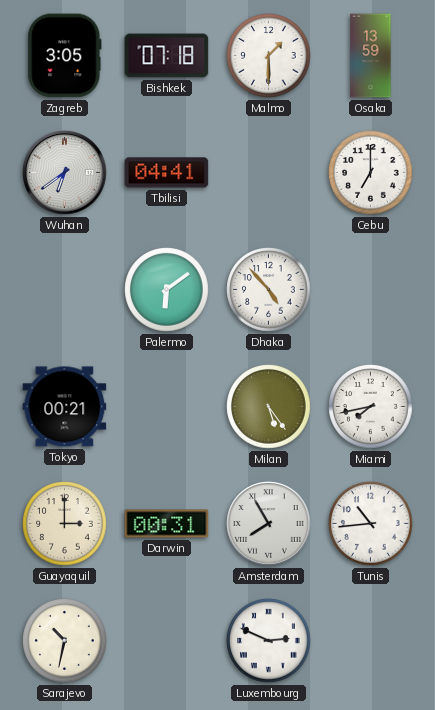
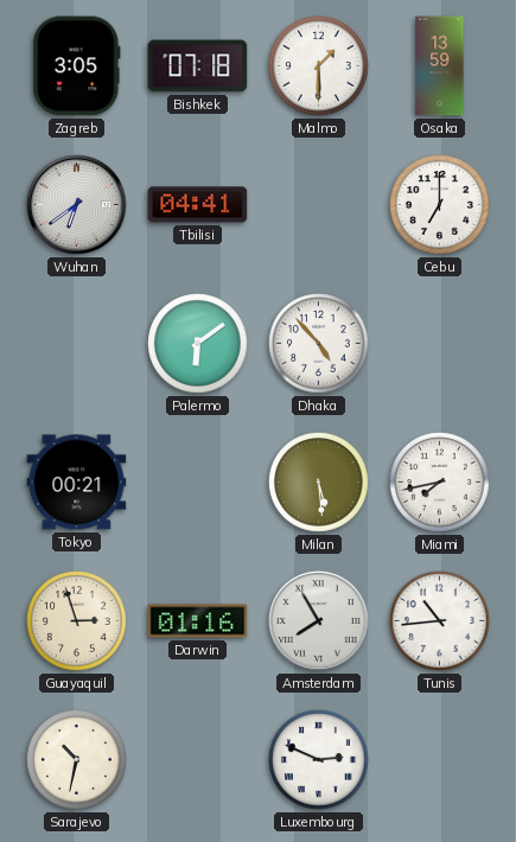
Milan: 5:24 -> 5:29 (319, 483)
Guayaquil: 3:00 -> 2:57 (77, 621)
Darwin: 00:31 -> 01:16 (198, 621)
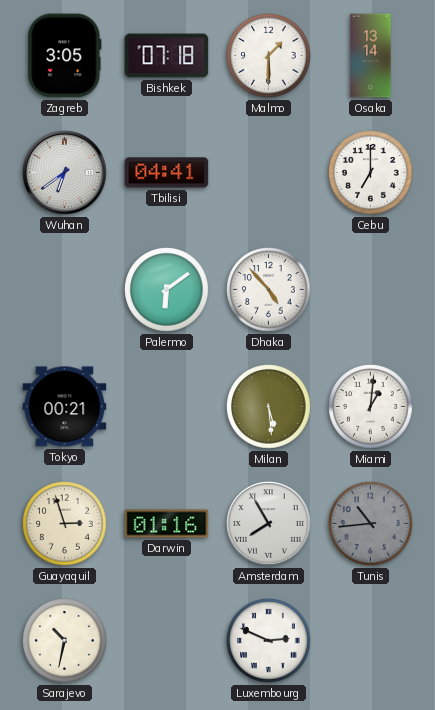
Osaka: 13:59 -> 13:14 (371, 56)
Miami: 7:43 -> 1:01 (371, 407)
Tunis dial: white -> grey (371, 524)
